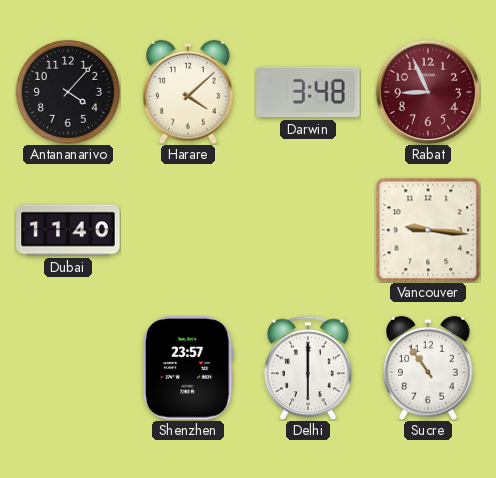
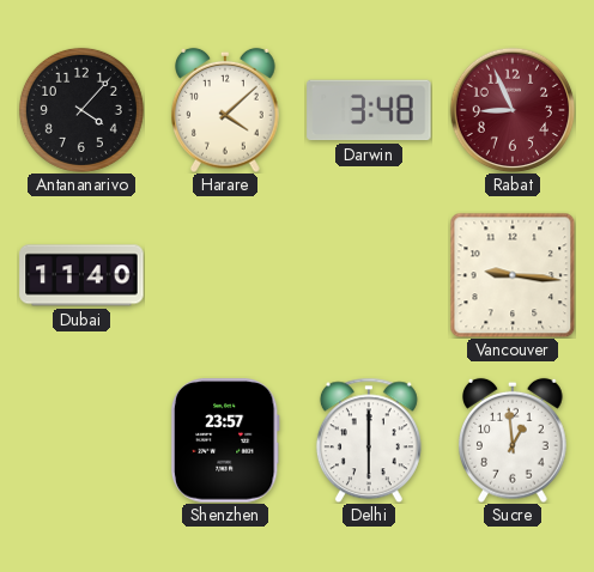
Sucre: 10:54 -> 12:59 (514, 440)
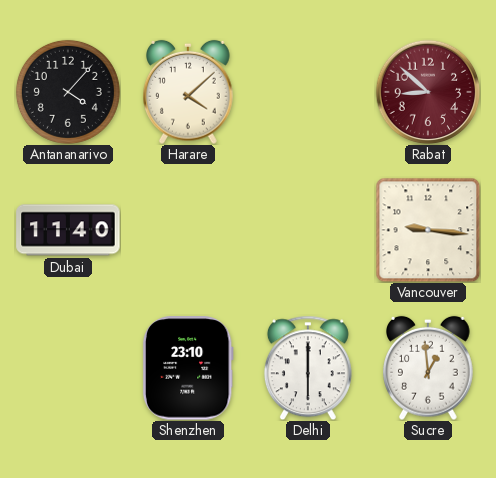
Darwin: 3:48 -> none (369, 110)
Rabat: 8:56 -> 8:52 (428, 92)
Shenzhen: 23:57 -> 23:10 (188, 368)
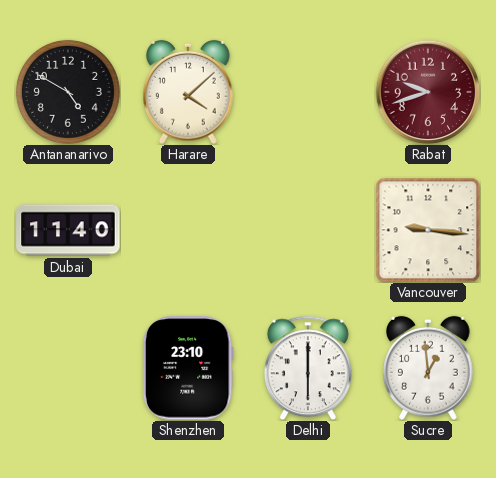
Antananarivo: 4:07 -> 4:50 (68, 92)
Rabat: 8:52 -> 9:42 (428, 92)
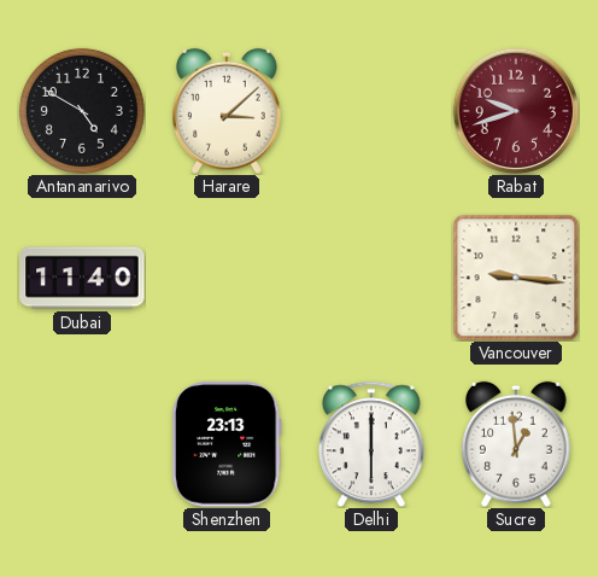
Harare: 4:08 -> 3:08 (228, 111)
Shenzhen: 23:10 -> 23:13 (227, 444)
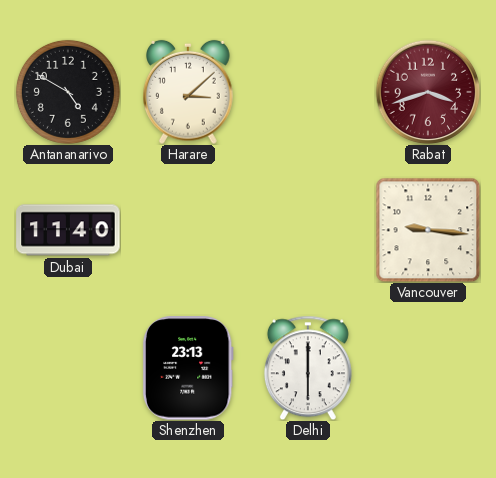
Rabat: 9:42 -> 3:42 (428, 92)
Sucre: 12:59 -> none (517, 444)
